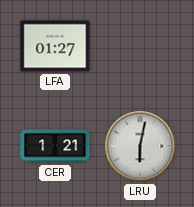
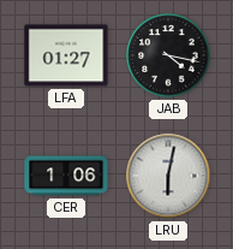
JAB: none -> 4:17 (168, 55)
CER: 1:21 -> 1:06 (66, 176)
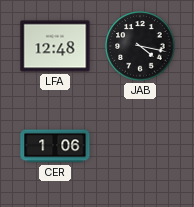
LFA: 01:27 -> 12:48 (55, 46)
LRU: 6:02 -> none (168, 176)
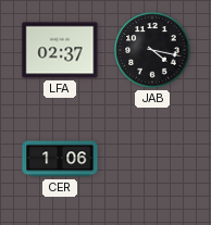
LFA: 12:48 -> 02:37 (60, 50)
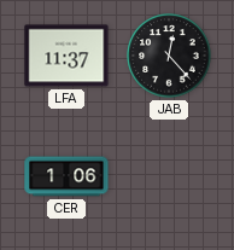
LFA: 02:37 -> 11:37 (66, 56)
JAB: 4:17 -> 12:23 (169, 56)
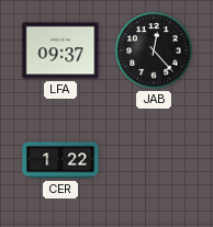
LFA: 11:37 -> 09:37 (60, 50)
CER: 1:06 -> 1:22 (60, 160)
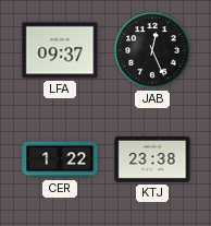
JAB: 12:23 -> 12:26 (152, 50)
KTJ: none -> 23:38 (152, 159)
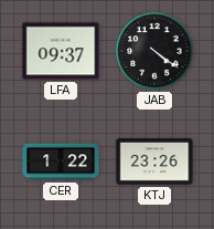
JAB: 12:26 -> 4:21 (154, 51)
KTJ: 23:38 -> 23:26 (154, 162)
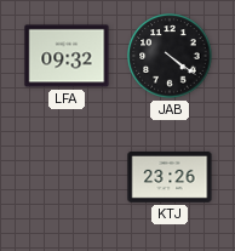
LFA: 09:37 -> 09:32 (67, 56)
CER: 1:22 -> none (61, 162)
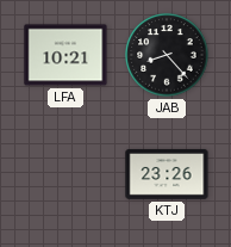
LFA: 09:32 -> 10:21 (65, 55)
JAB: 4:21 -> 8:23 (167, 55)
